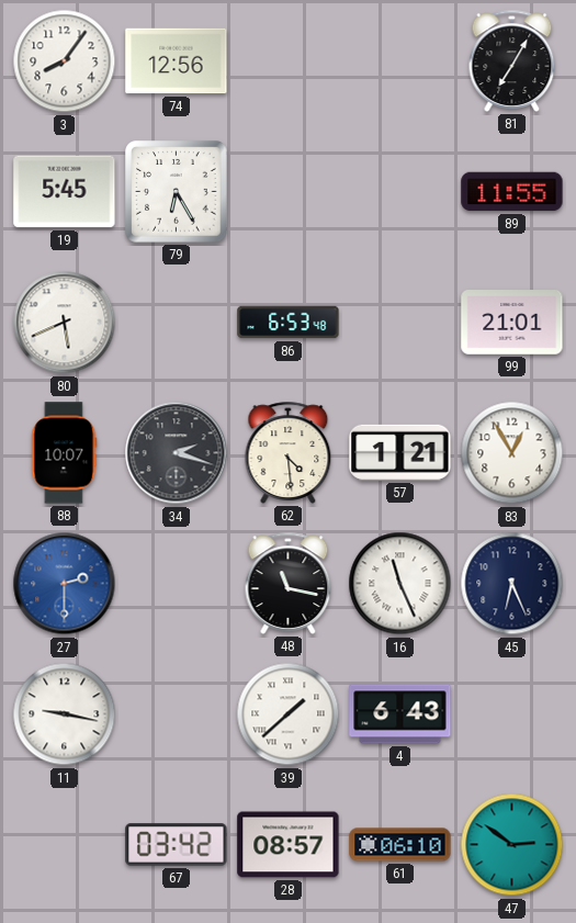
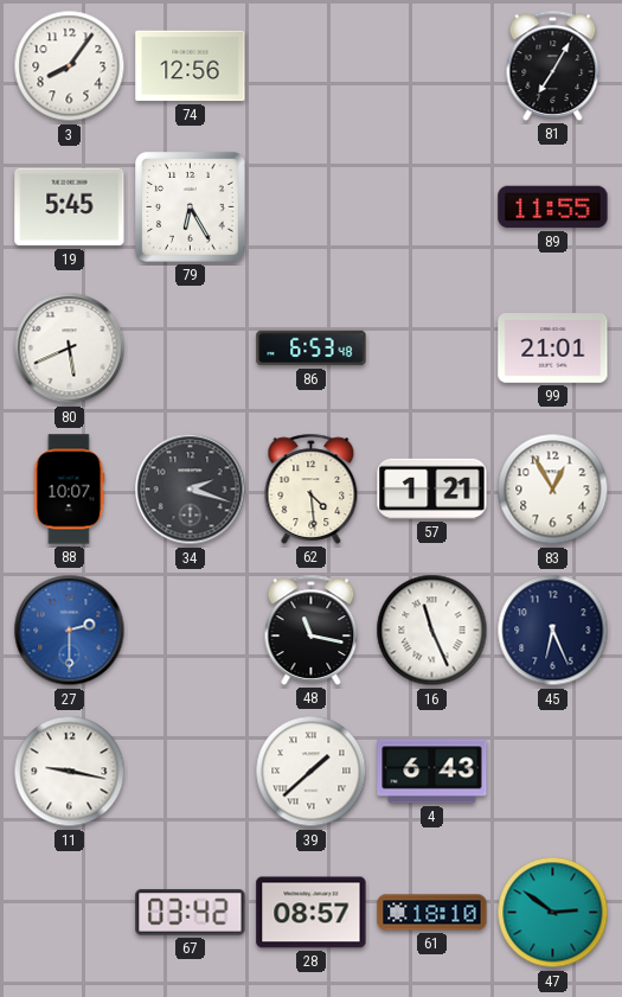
61: 06:10 -> 18:10 (432, 913)
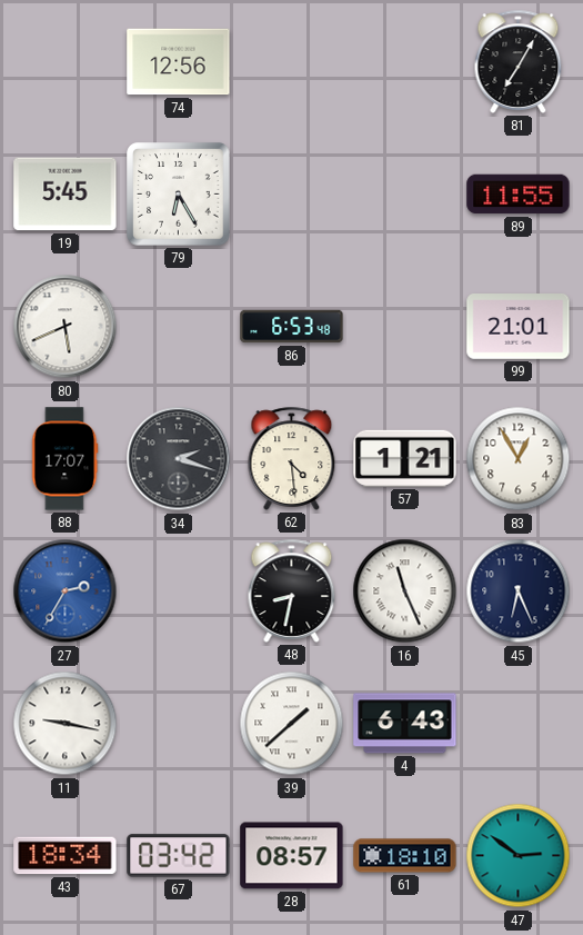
3: 8:06 -> none (70, 66)
88: 10:07 -> 17:07 (66, 459)
27: 2:30 -> 2:35 (66, 591)
48: 11:17 -> 8:32 (292, 590)
43: none -> 18:34 (66, 856)
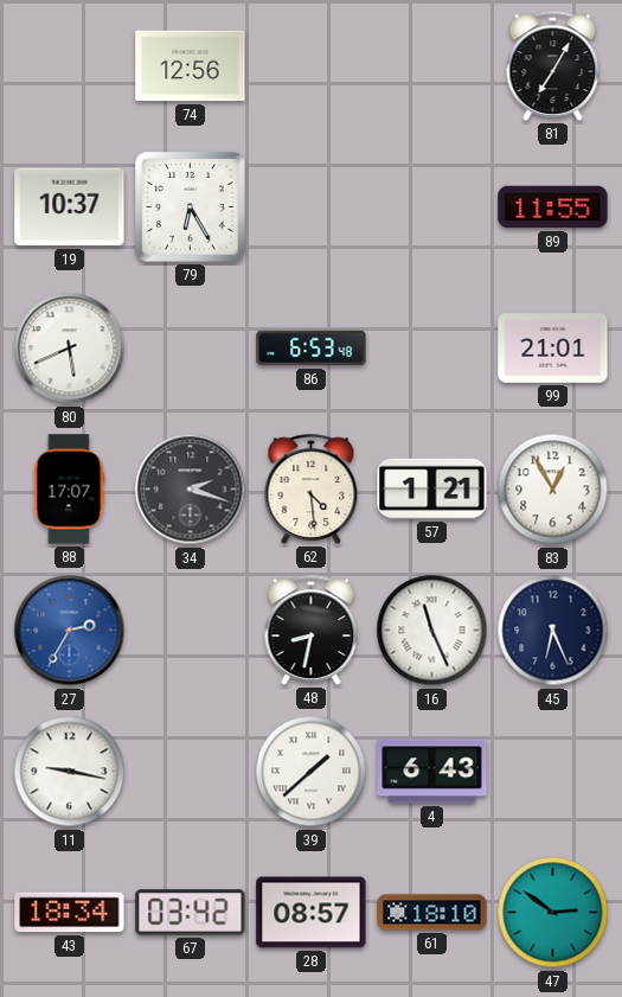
19: 5:45 -> 10:37 (70, 207)
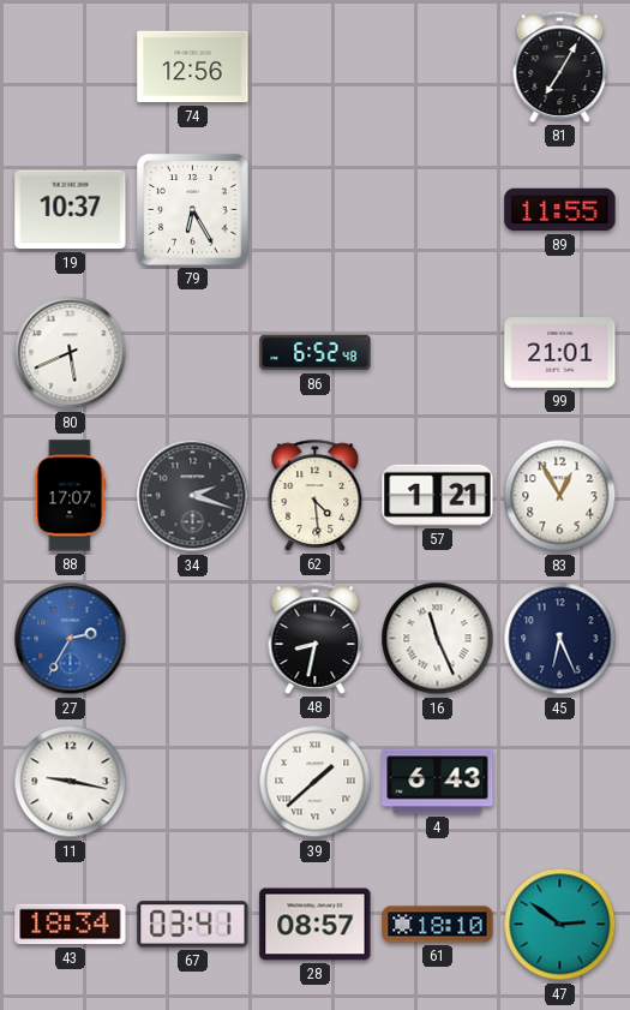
86: 6:53 -> 6:52 (316, 353)
67: 03:42 -> 03:41 (193, 925)
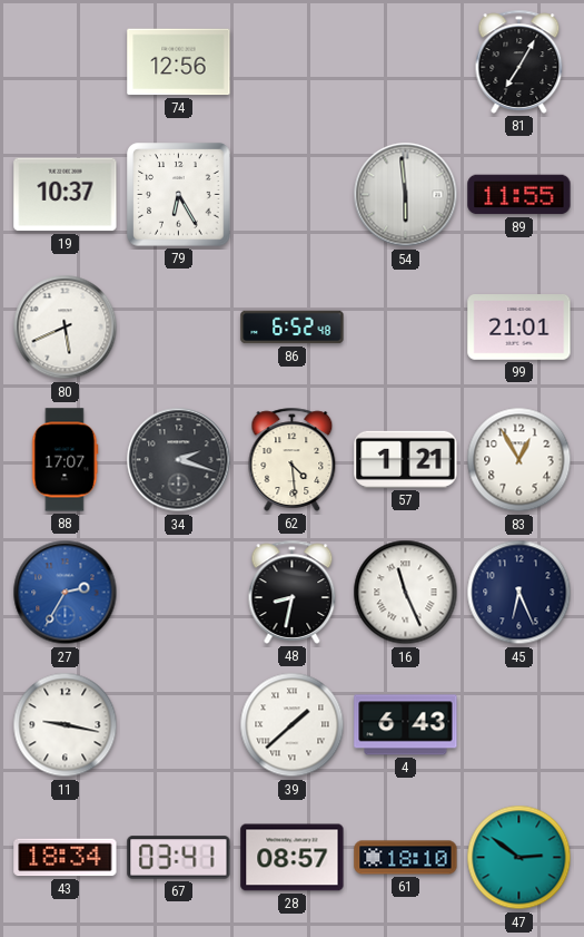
54: none -> 5:59 (406, 195)
